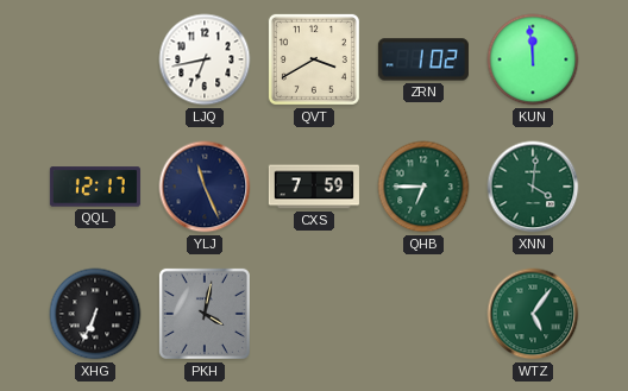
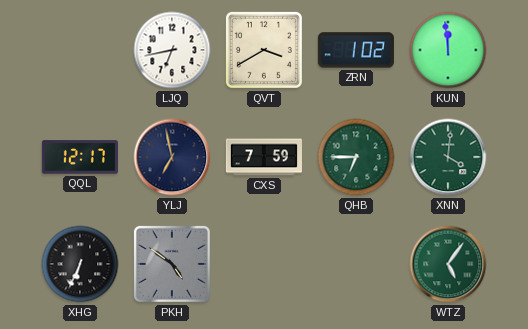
YLJ: 11:26 -> 6:58 (172, 157)
PKH: 4:02 -> 4:51 (172, 264)
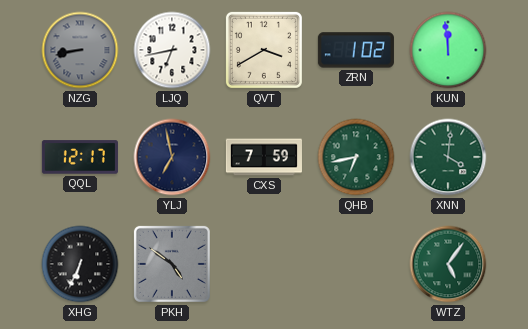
NZG: none -> 8:43 (80, 50)
QHB: 6:45 -> 6:43 (356, 157)
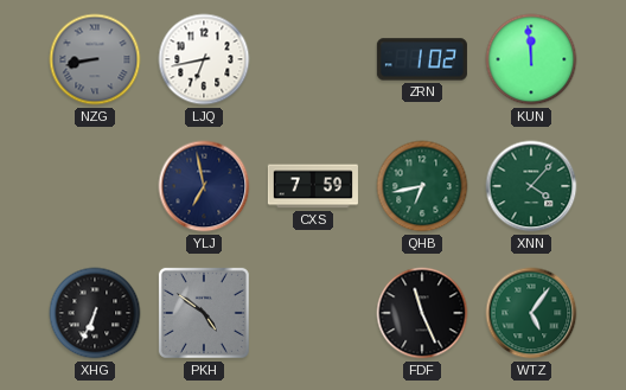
QVT: 3:40 -> none (264, 50)
QQL: 12:17 -> none (80, 157)
XNN: 4:01 -> 4:07 (531, 186)
FDF: none -> 11:26 (422, 313)
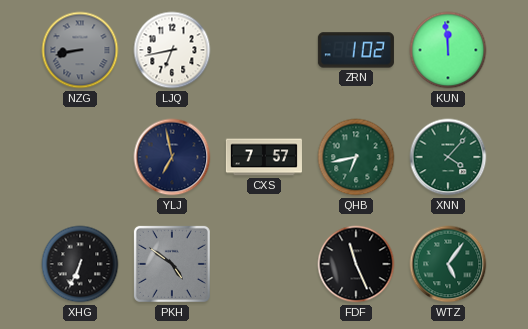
CXS: 7:59 -> 7:57 (264, 157)
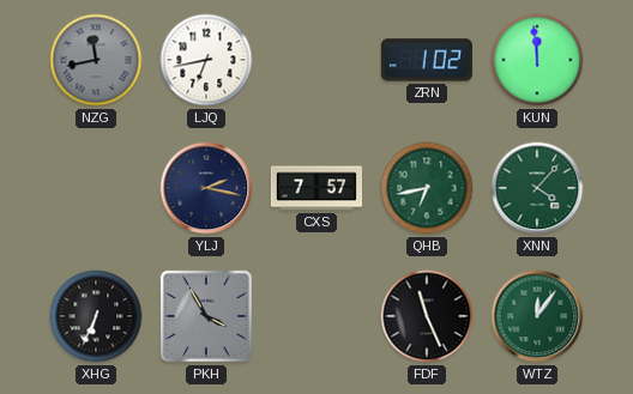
NZG: 8:43 -> 11:43 (96, 60)
YLJ: 6:58 -> 2:17 (206, 188)
PKH: 4:51 -> 3:55 (206, 316)
WTZ: 5:06 -> 12:06 (537, 316)
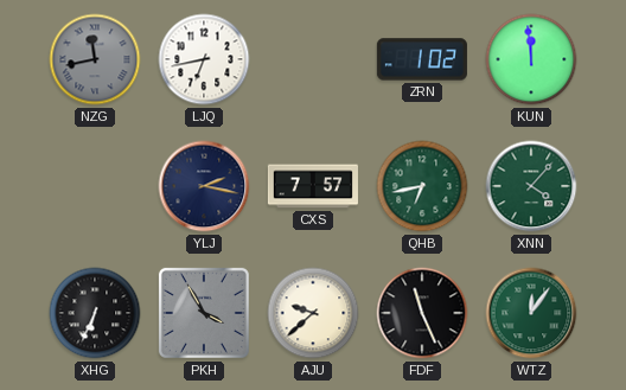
AJU: none -> 9:38 (313, 313)
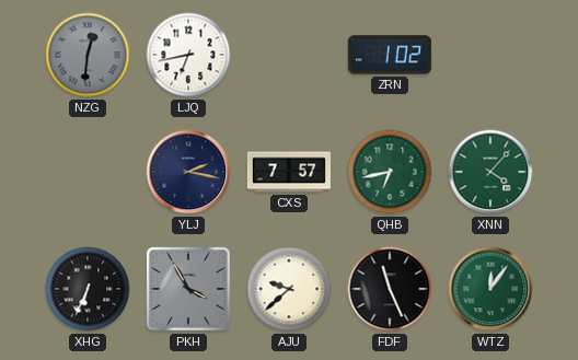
NZG: 11:43 -> 12:31 (88, 55)
KUN: 11:59 -> none (531, 59)
